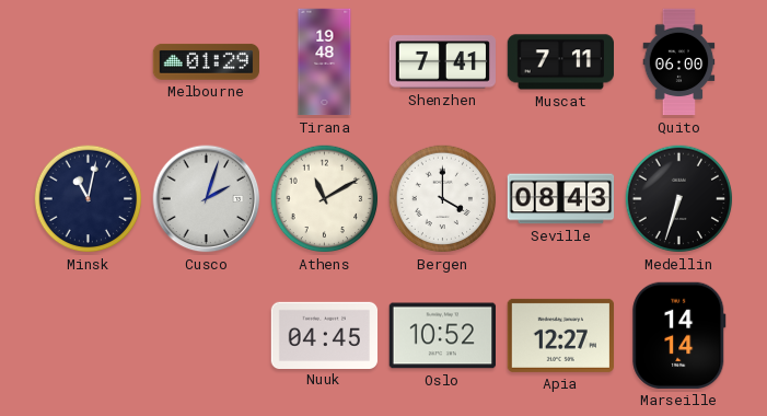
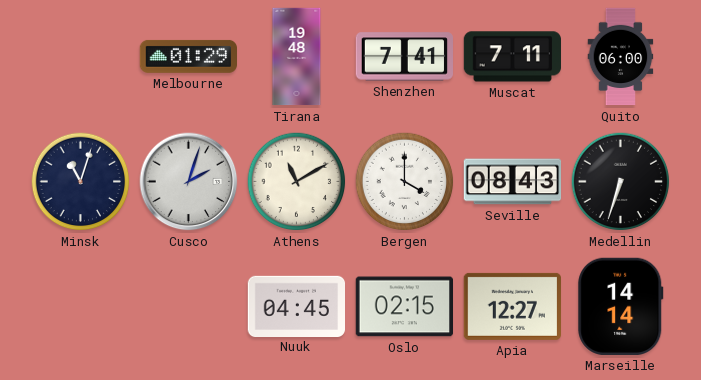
Minsk: 11:02 -> 11:03 (81, 182)
Oslo: 10:52 -> 02:15 (404, 307)
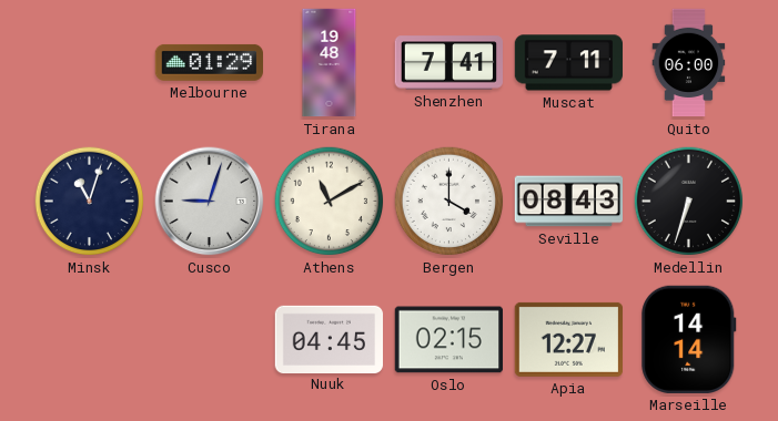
Cusco: 2:03 -> 9:03 (210, 202)
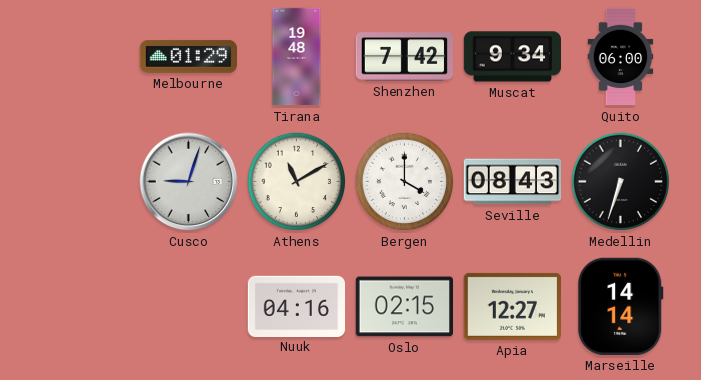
Shenzhen: 7:41 -> 7:42 (405, 57)
Muscat: 7:11 -> 9:34 (512, 57)
Minsk: 11:03 -> none (90, 202)
Nuuk: 04:45 -> 04:16 (297, 306)
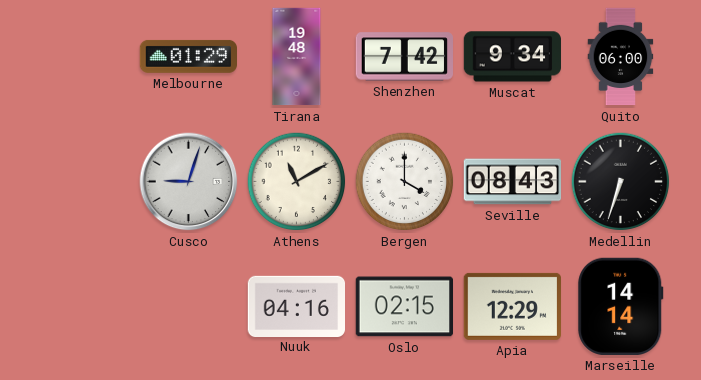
Apia: 12:27 -> 12:29 (512, 306)
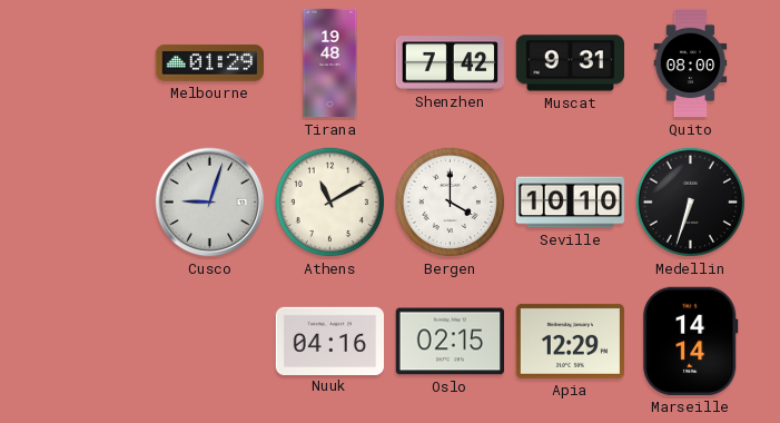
Muscat: 9:34 -> 9:31 (570, 63)
Quito: 06:00 -> 08:00 (691, 63)
Seville: 08:43 -> 10:10 (571, 203)
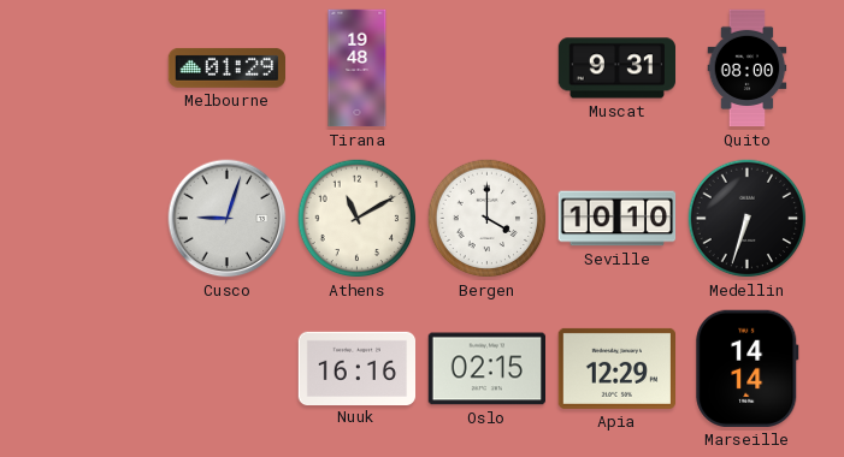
Shenzhen: 7:42 -> none (451, 63)
Nuuk: 04:16 -> 16:16 (358, 368)
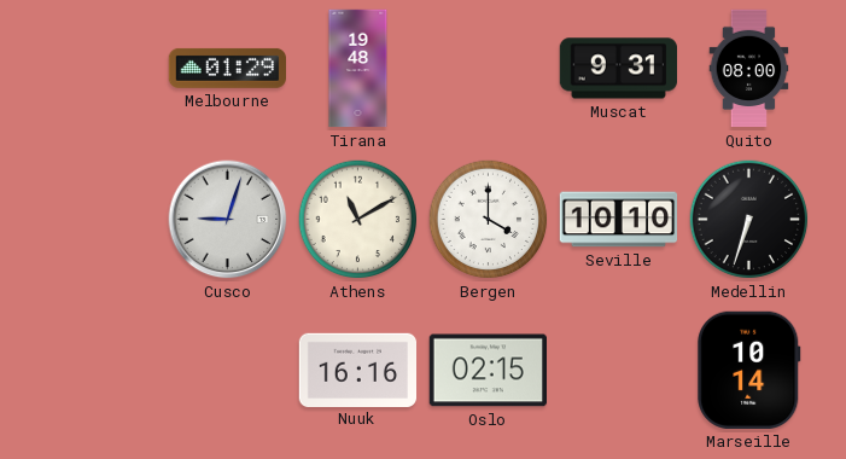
Apia: 12:29 -> none (616, 368)
Marseille: 14:14 -> 10:14 (749, 370)
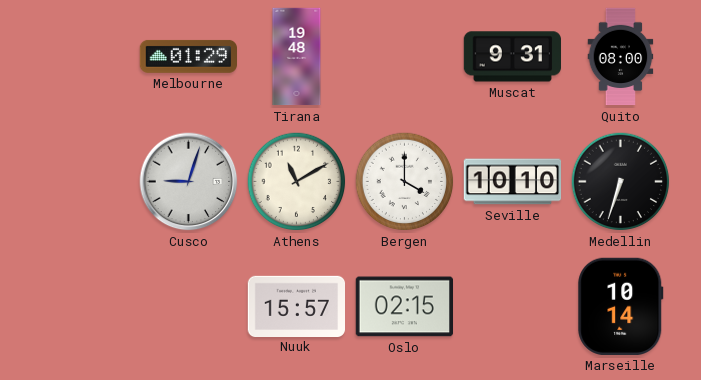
Nuuk: 16:16 -> 15:57 (297, 306)
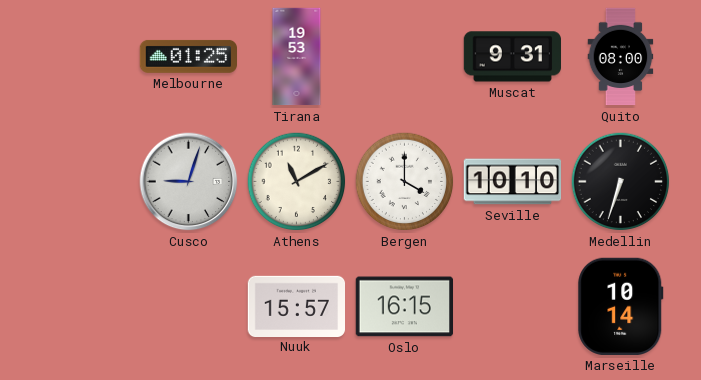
Melbourne: 01:29 -> 01:25 (188, 56)
Tirana: 19:48 -> 19:53 (297, 57)
Oslo: 02:15 -> 16:15 (404, 307)
